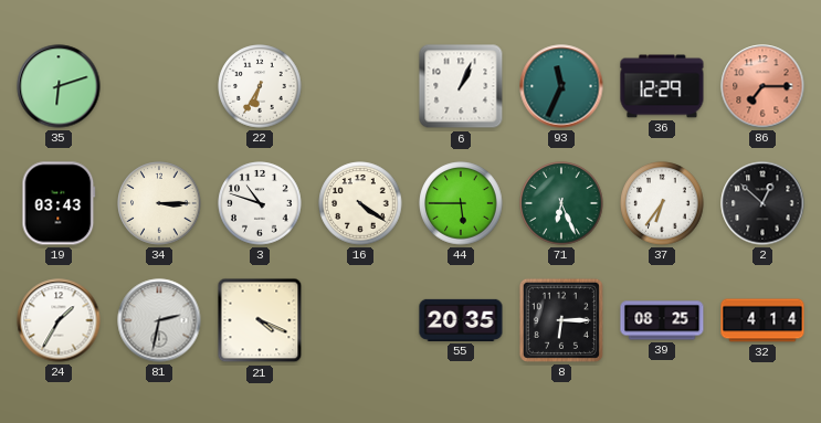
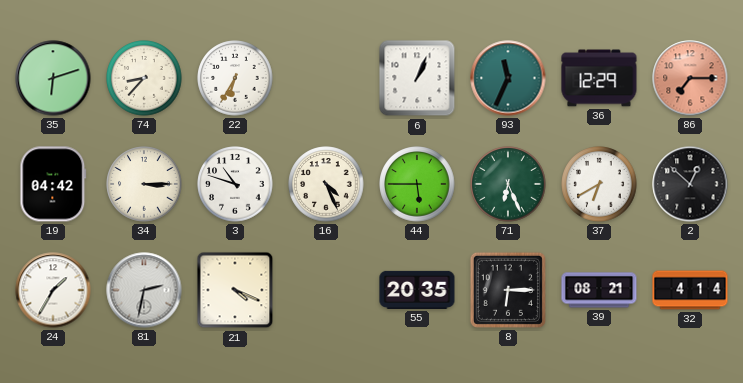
74: none -> 8:37 (144, 78)
19: 03:43 -> 04:42 (53, 184)
16: 4:21 -> 4:26 (326, 184)
37: 6:36 -> 6:40 (599, 184)
39: 08:25 -> 08:21 (599, 290)
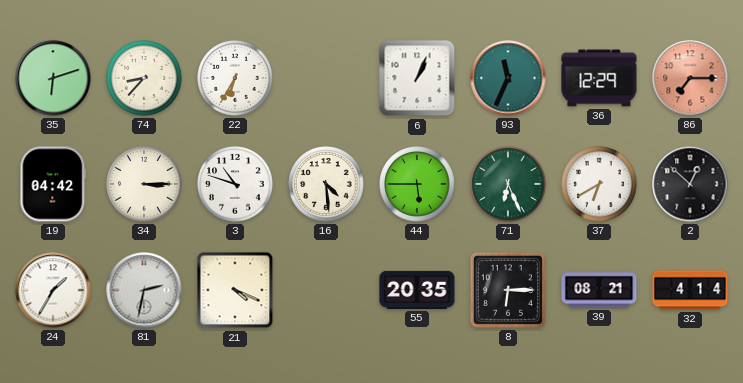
16: 4:26 -> 4:29 (326, 184)
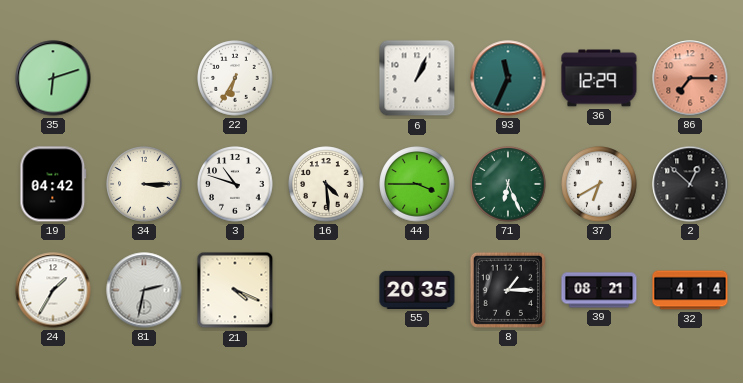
74: 8:37 -> none (144, 78)
44: 5:45 -> 3:45 (417, 184)
8: 6:15 -> 1:15 (508, 290)
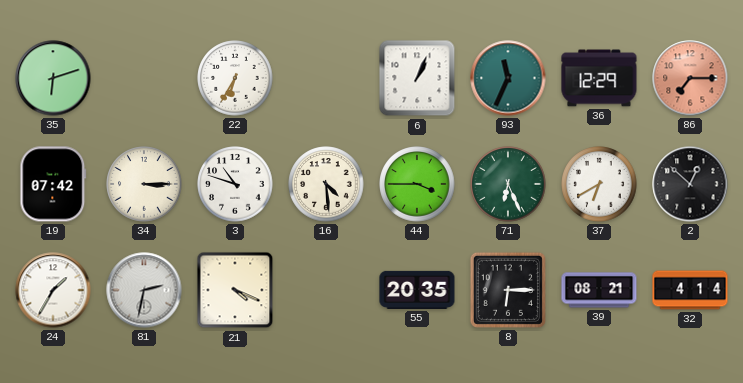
19: 04:42 -> 07:42 (53, 184)
8: 1:15 -> 6:15 (508, 290)
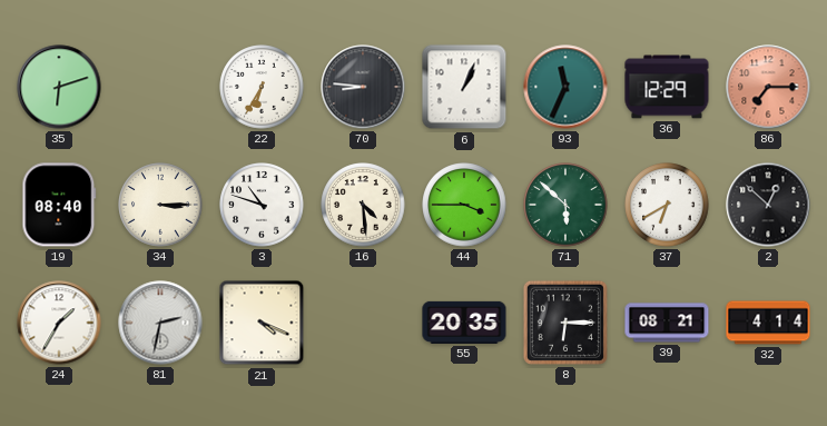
70: none -> 8:46 (363, 87)
19: 07:42 -> 08:40 (59, 205)
71: 6:26 -> 5:52 (565, 205)
